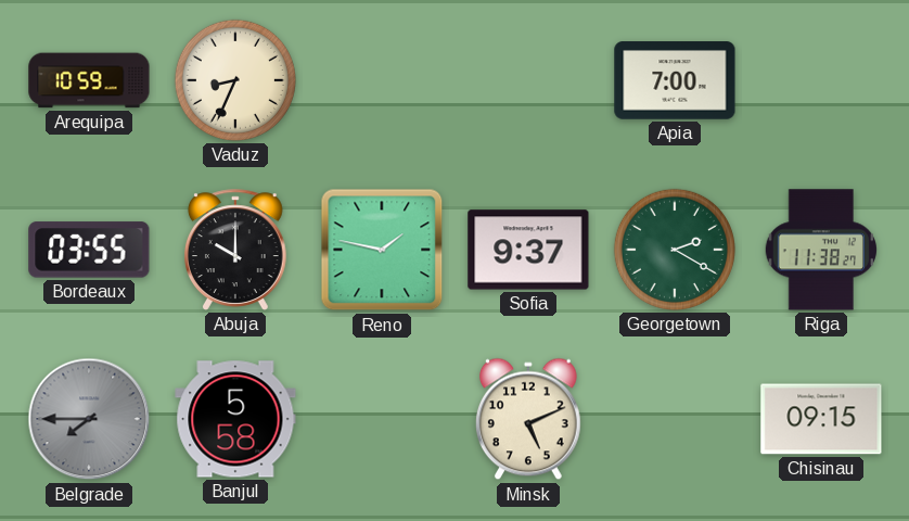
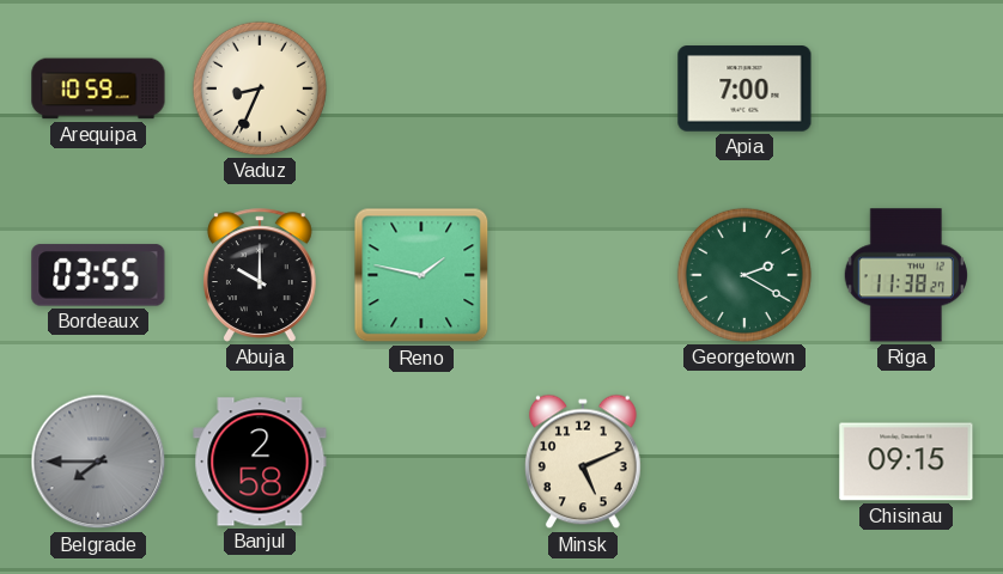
Sofia: 9:37 -> none (528, 250)
Banjul: 5:58 -> 2:58 (260, 462)
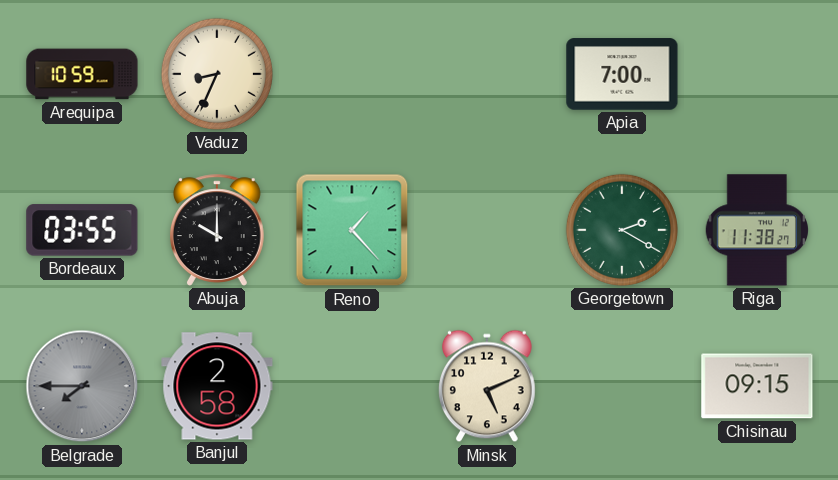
Reno: 1:47 -> 1:23 (352, 230)
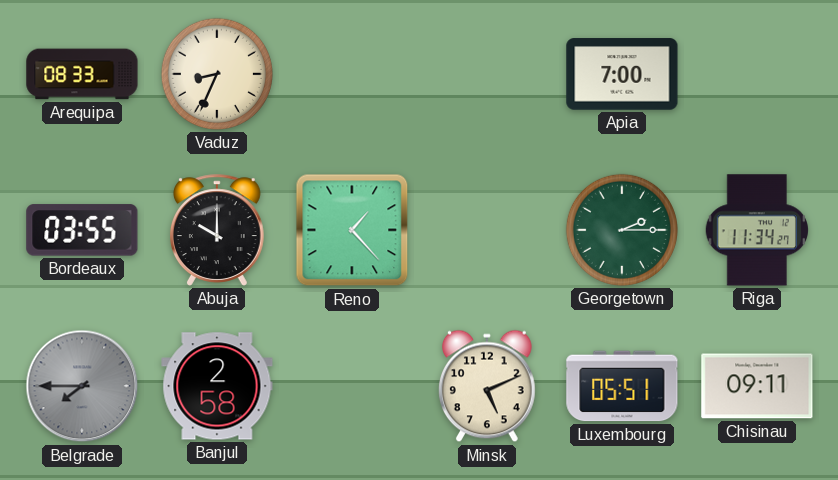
Arequipa: 10:59 -> 08:33 (82, 74)
Georgetown: 2:20 -> 2:15 (622, 230)
Riga: 11:38 -> 11:34 (756, 230)
Luxembourg: none -> 05:51 (622, 386)
Chisinau: 09:15 -> 09:11 (757, 386)
